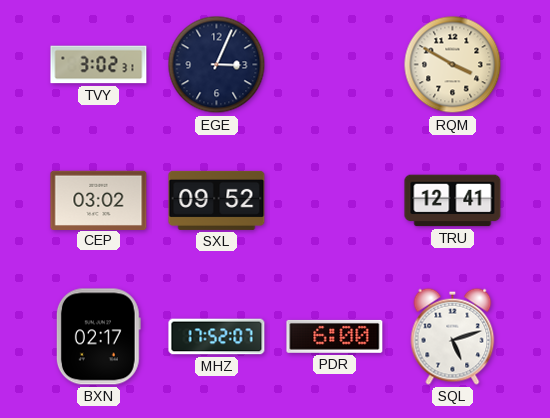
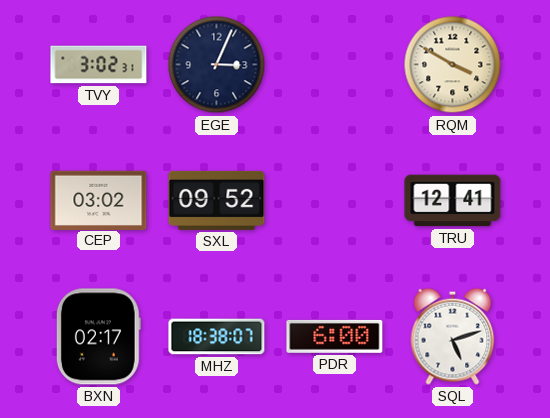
MHZ: 17:52 -> 18:38 (217, 337)
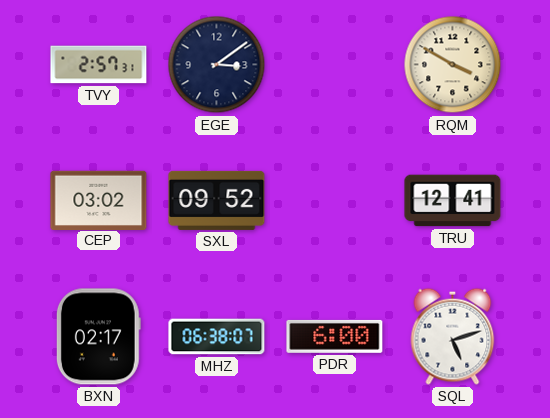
TVY: 3:02 -> 2:57 (99, 65)
EGE: 3:04 -> 3:09 (217, 65)
MHZ: 18:38 -> 06:38 (217, 337)
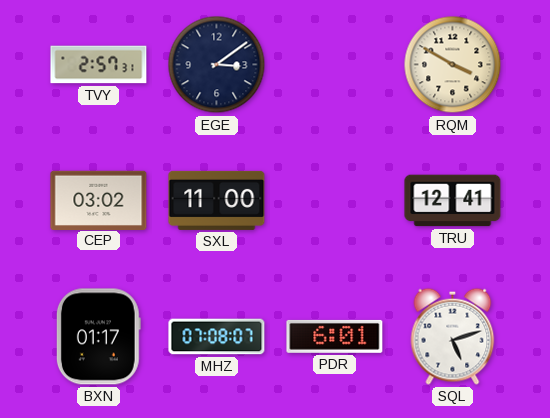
SXL: 09:52 -> 11:00 (217, 200)
BXN: 02:17 -> 01:17 (98, 337)
MHZ: 06:38 -> 07:08 (217, 337)
PDR: 6:00 -> 6:01 (335, 336)
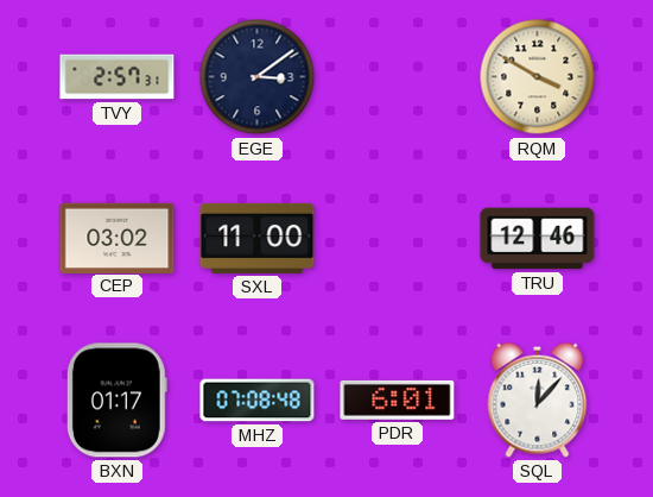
TRU: 12:41 -> 12:46 (538, 239)
MHZ: 07:08:07 -> 07:08:48 (258, 401)
SQL: 5:12 -> 12:07 (538, 400)
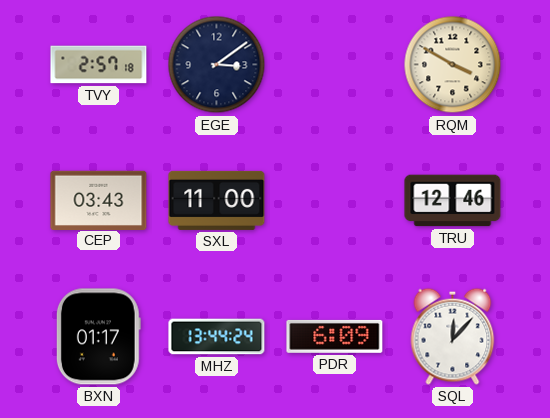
TVY: 2:57:31 -> 2:57:18 (99, 65)
CEP: 03:02 -> 03:43 (99, 200)
MHZ: 07:08 -> 13:44 (217, 337)
PDR: 6:01 -> 6:09 (335, 336)
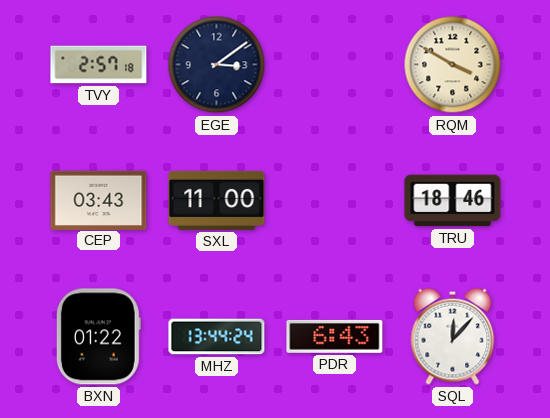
TRU: 12:46 -> 18:46 (453, 201)
BXN: 01:17 -> 01:22 (98, 337)
PDR: 6:09 -> 6:43 (335, 336)
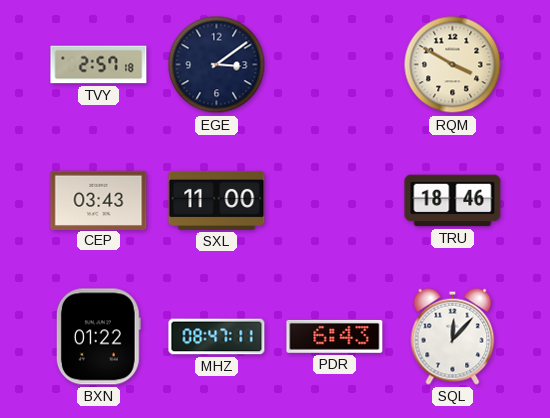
MHZ: 13:44 -> 08:47 (217, 337)
